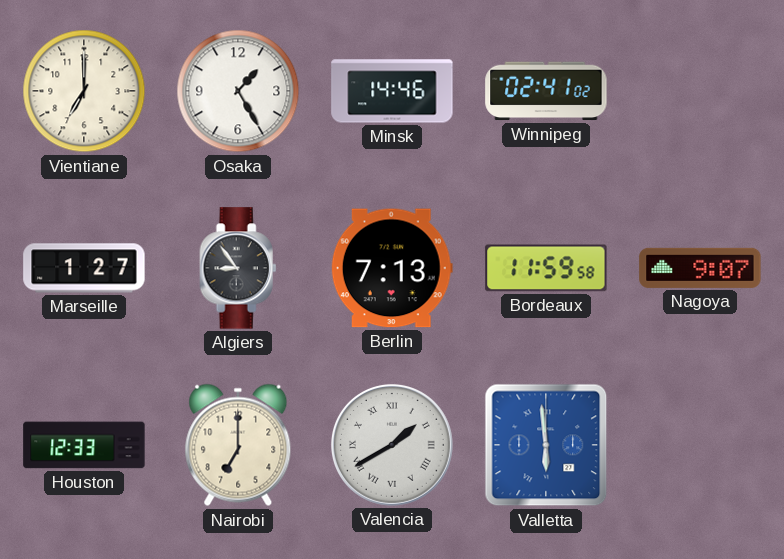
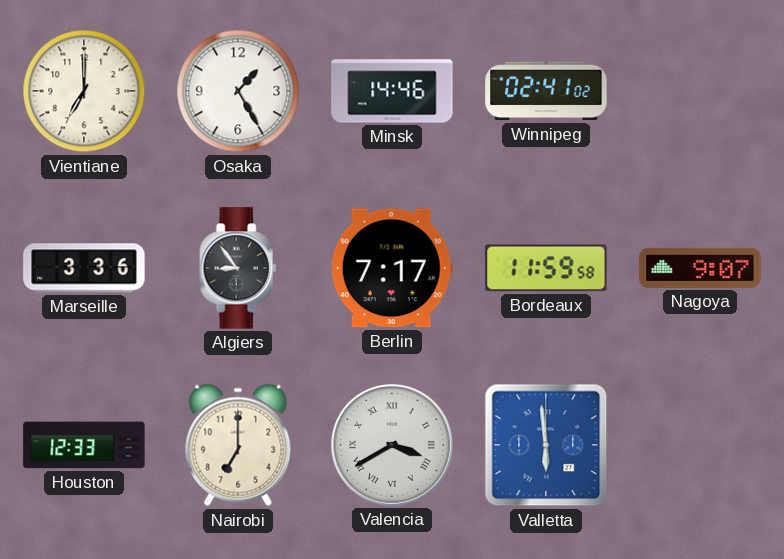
Marseille: 1:27 -> 3:36 (84, 268)
Berlin: 7:13 -> 7:17 (392, 268)
Valencia: 1:40 -> 3:40 (392, 445)
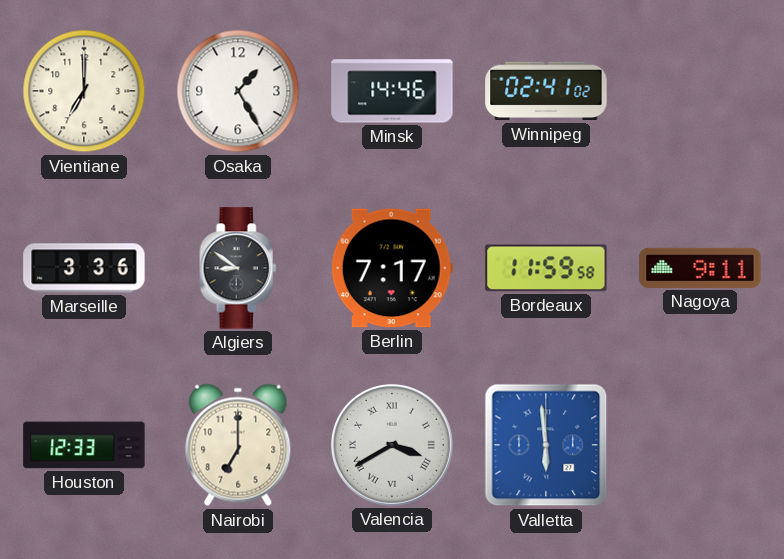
Algiers: 8:54 -> 8:51 (238, 268)
Nagoya: 9:07 -> 9:11 (700, 268)
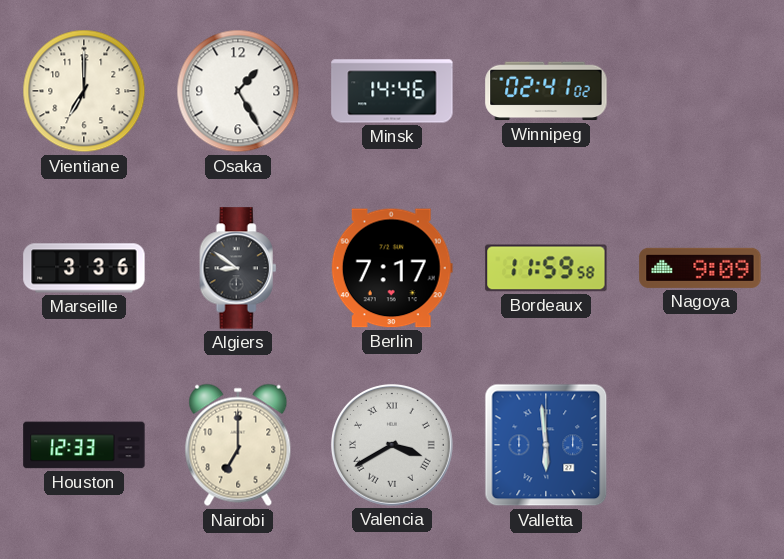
Nagoya: 9:11 -> 9:09 (700, 268)
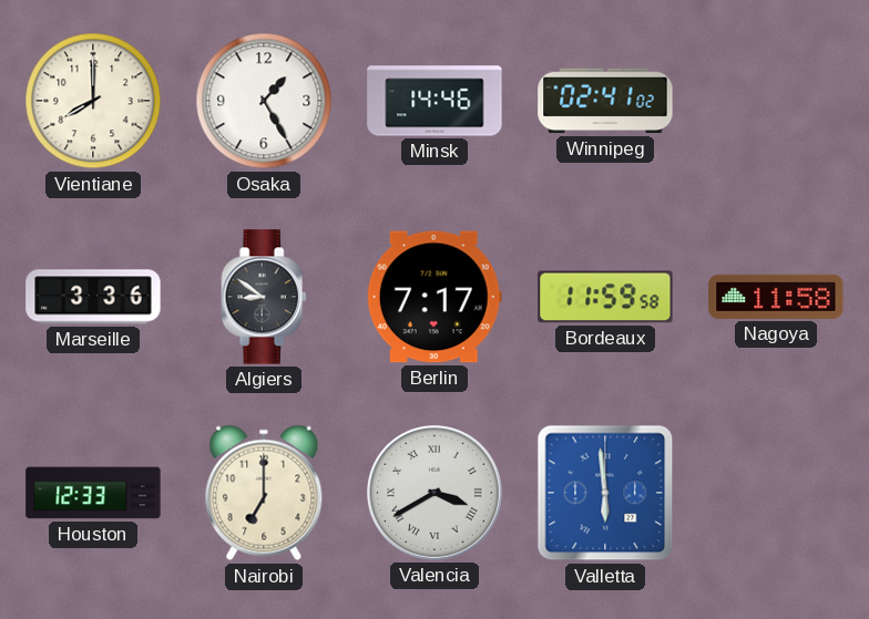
Vientiane: 7:00 -> 8:00 (93, 101)
Nagoya: 9:09 -> 11:58 (776, 297)
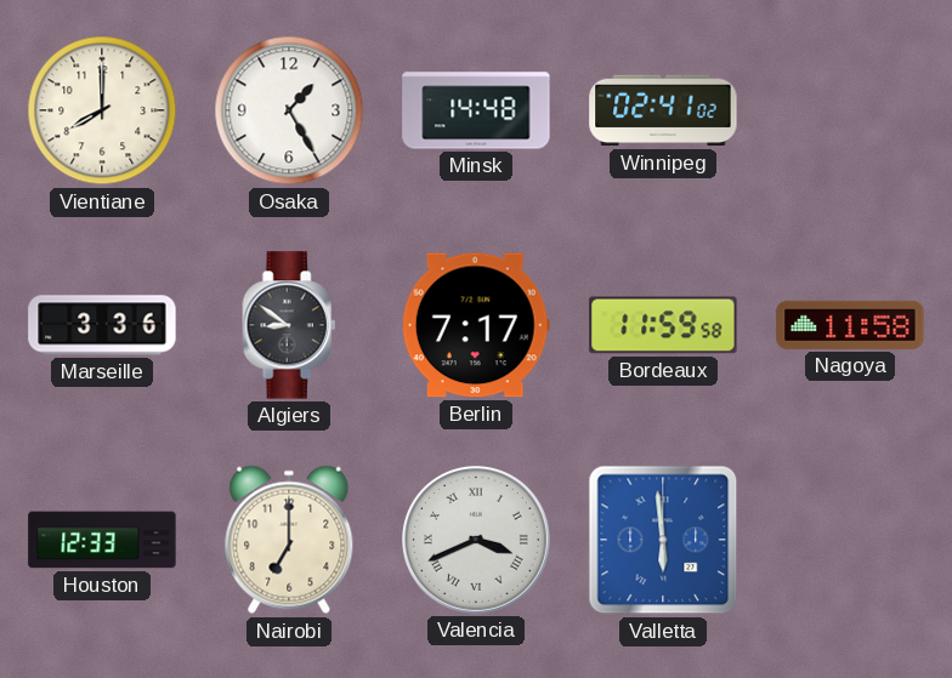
Minsk: 14:46 -> 14:48 (476, 110)
Valencia: 3:40 -> 3:41 (476, 540)
